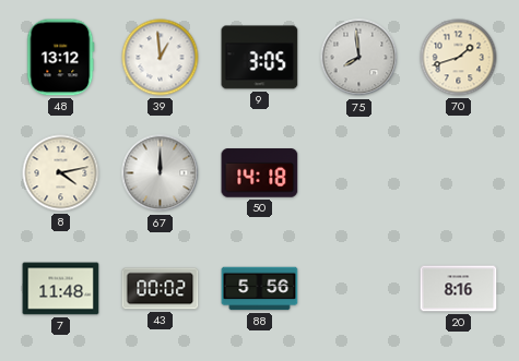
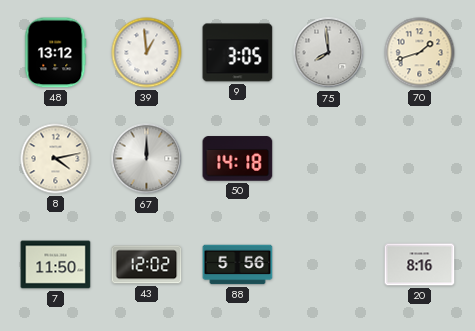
7: 11:48 -> 11:50 (56, 265)
43: 00:02 -> 12:02 (147, 265)
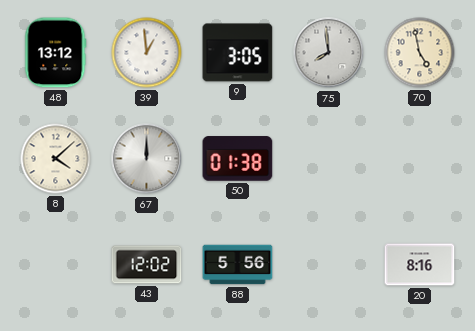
70: 1:42 -> 4:58 (420, 53)
8: 4:13 -> 4:08 (56, 159)
50: 14:18 -> 01:38 (238, 159)
7: 11:50 -> none (56, 265)
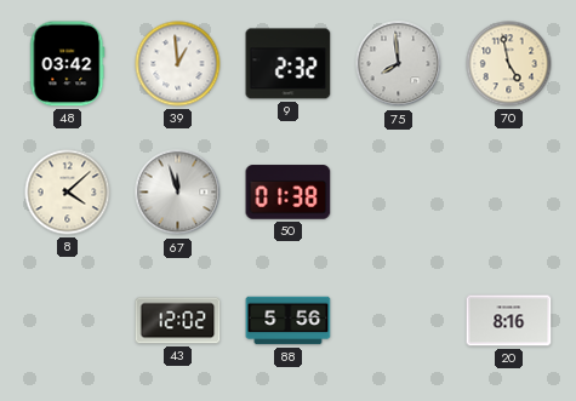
48: 13:12 -> 03:42 (68, 64)
9: 3:05 -> 2:32 (289, 64)
67: 12:00 -> 11:57 (178, 193)
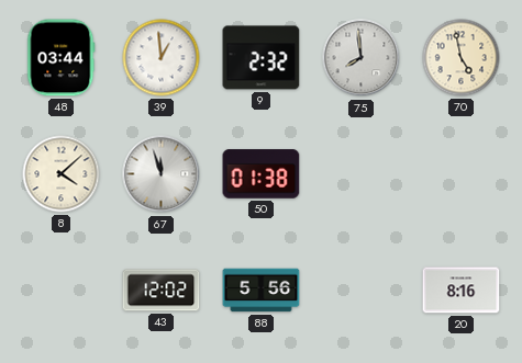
48: 03:42 -> 03:44 (62, 58)
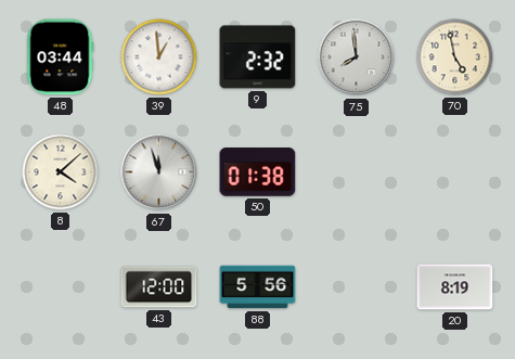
43: 12:02 -> 12:00 (159, 287)
20: 8:16 -> 8:19 (455, 287)
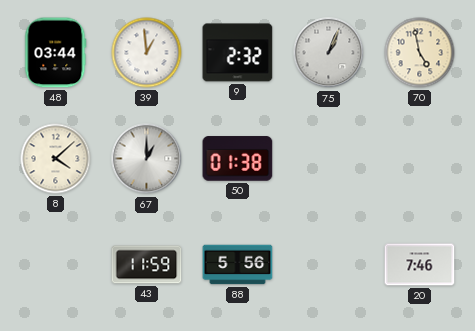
75: 7:59 -> 1:04 (329, 53)
67: 11:57 -> 1:00 (147, 159)
43: 12:00 -> 11:59 (147, 265)
20: 8:19 -> 7:46 (420, 265)
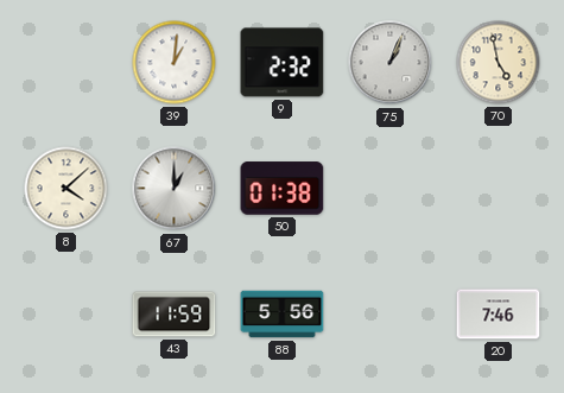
48: 03:44 -> none (56, 53)
39: 12:59 -> 1:01 (175, 63)
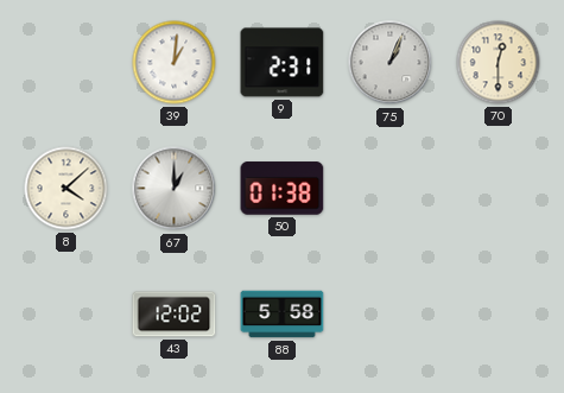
9: 2:32 -> 2:31 (283, 63)
70: 4:58 -> 12:30 (499, 63)
43: 11:59 -> 12:02 (175, 315)
88: 5:56 -> 5:58 (283, 315)
20: 7:46 -> none (499, 315)
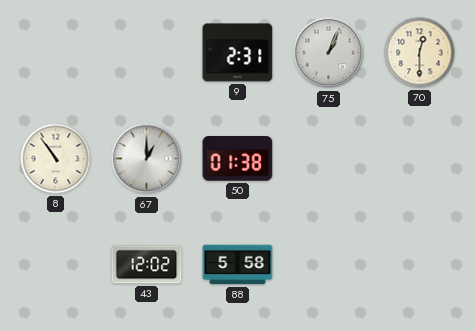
39: 1:01 -> none (175, 63)
8: 4:08 -> 10:54 (56, 159)
